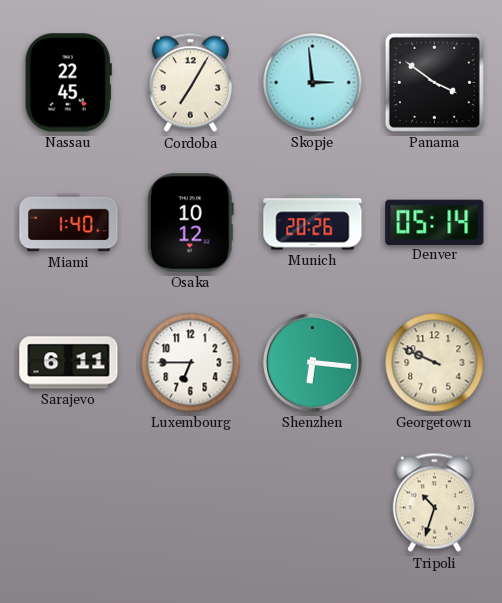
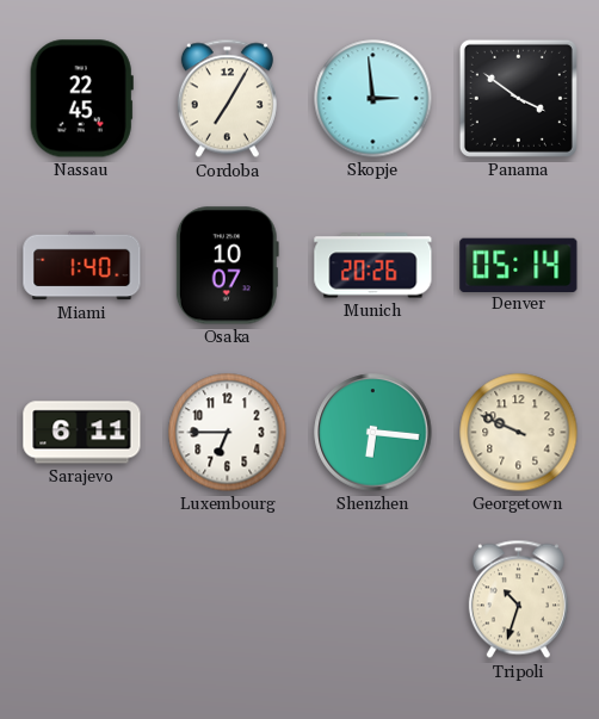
Osaka: 10:12 -> 10:07 (227, 266)
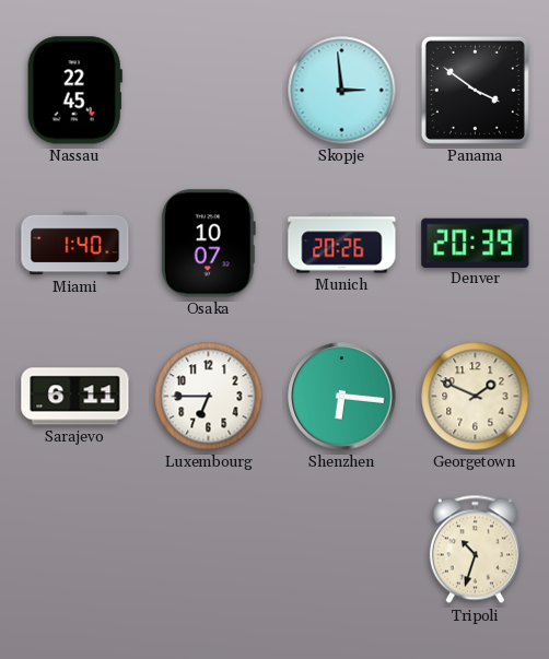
Cordoba: 7:05 -> none (227, 99)
Denver: 05:14 -> 20:39 (476, 243)
Georgetown: 9:49 -> 1:49 (476, 397)
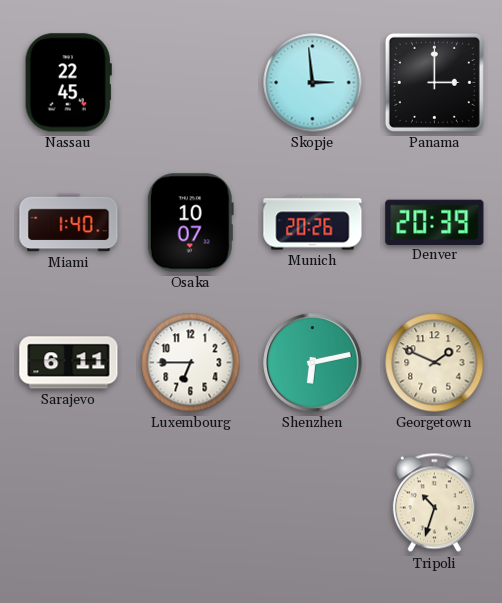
Panama: 3:51 -> 3:00 (434, 82)
Shenzhen: 6:16 -> 6:13 (313, 363)
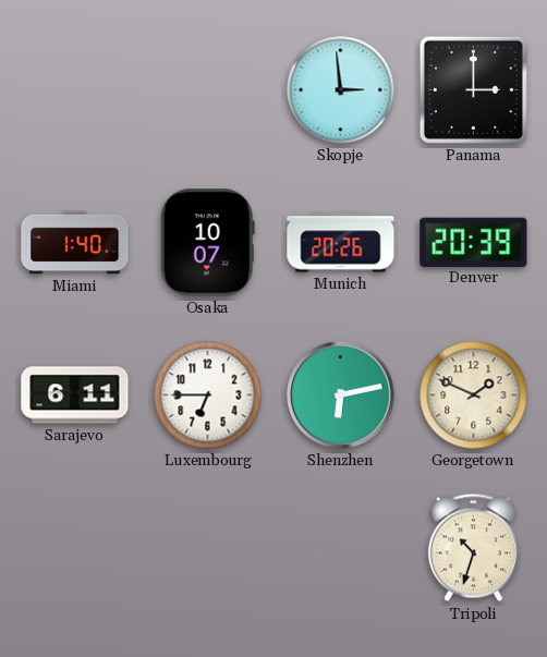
Nassau: 22:45 -> none (68, 83)
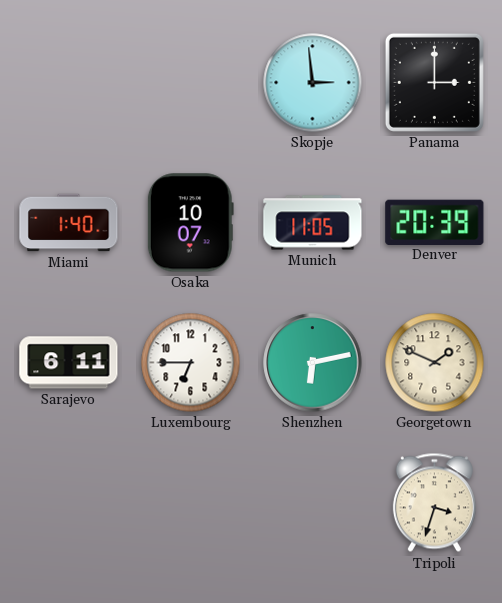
Munich: 20:26 -> 11:05 (313, 223)
Tripoli: 10:33 -> 3:33 (434, 503)
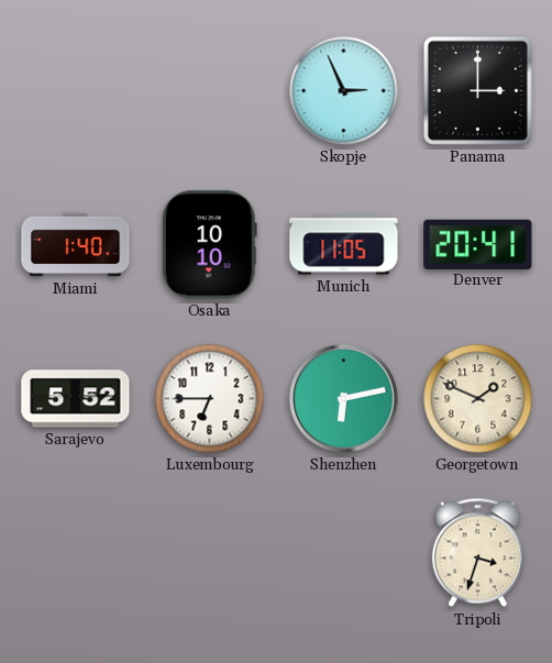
Skopje: 2:59 -> 2:56 (344, 91)
Osaka: 10:07 -> 10:10 (209, 245)
Denver: 20:39 -> 20:41 (478, 244)
Sarajevo: 6:11 -> 5:52 (76, 399)
